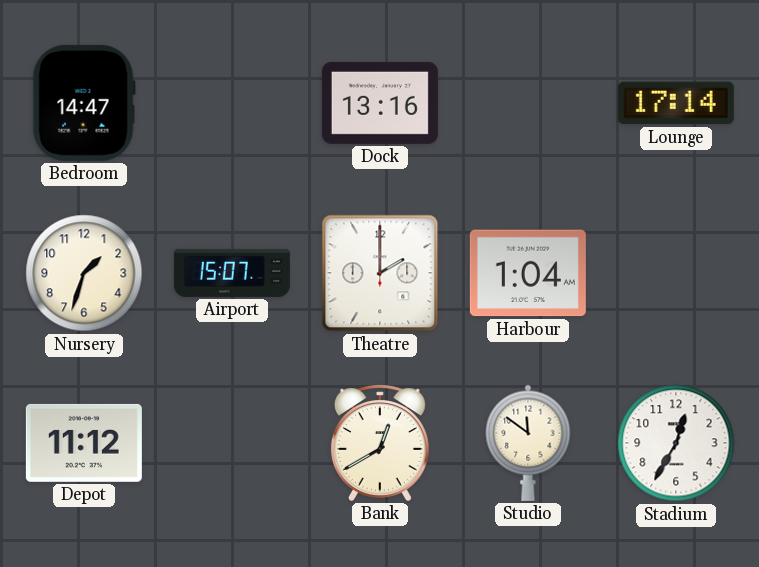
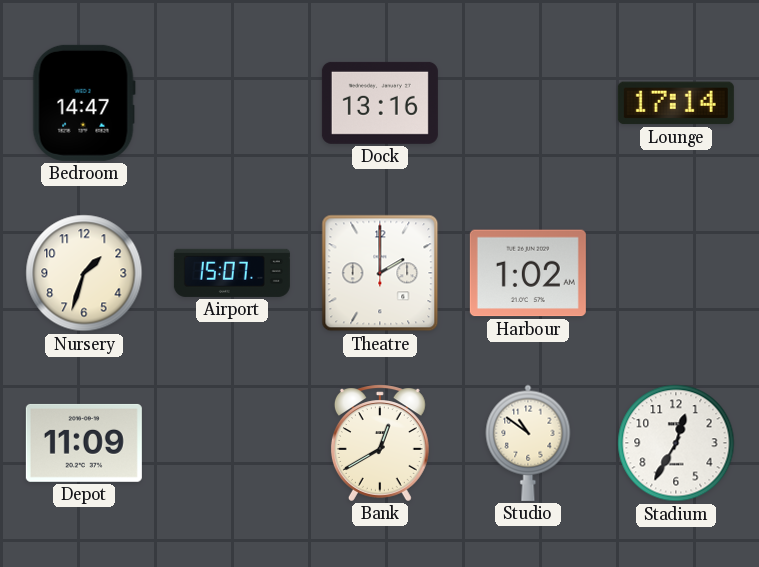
Harbour: 1:04 -> 1:02 (528, 273)
Depot: 11:12 -> 11:09 (84, 443)
Studio: 11:51 -> 10:51 (528, 443)
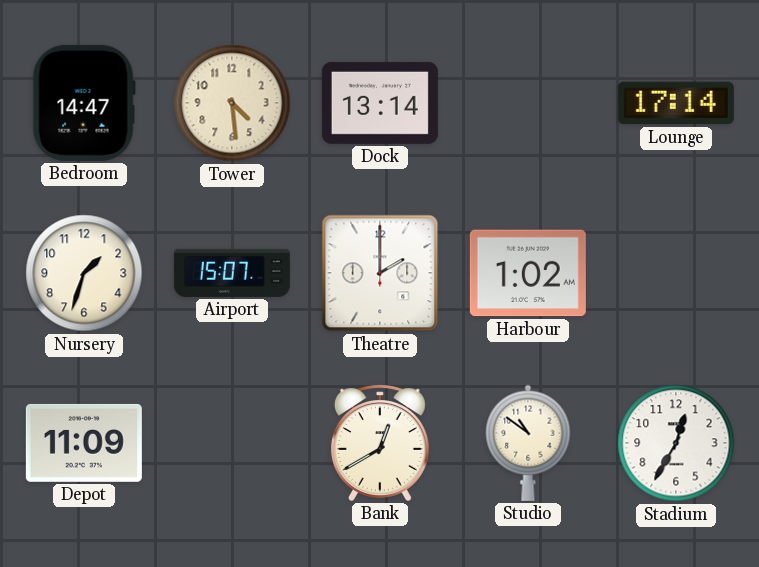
Tower: none -> 4:29 (232, 103)
Dock: 13:16 -> 13:14 (380, 103)
